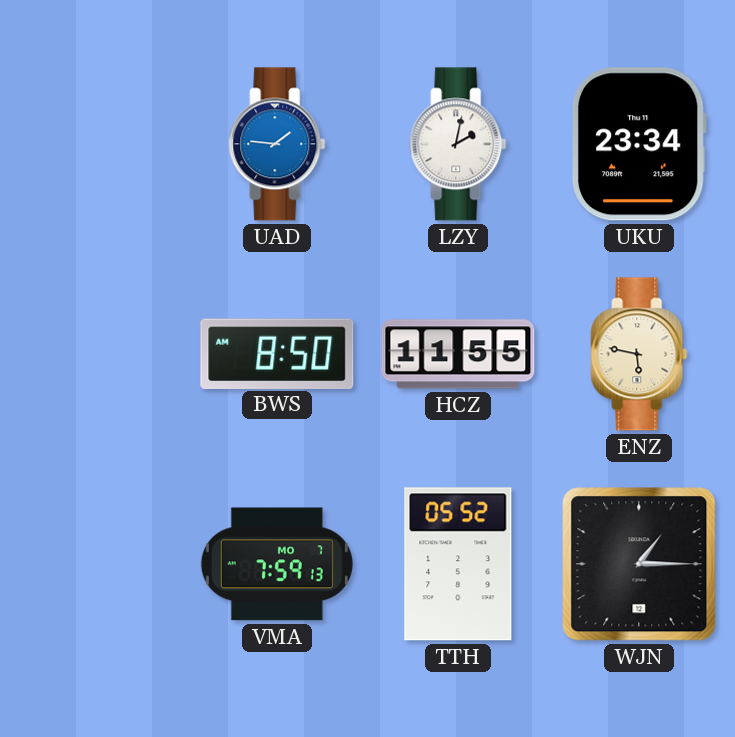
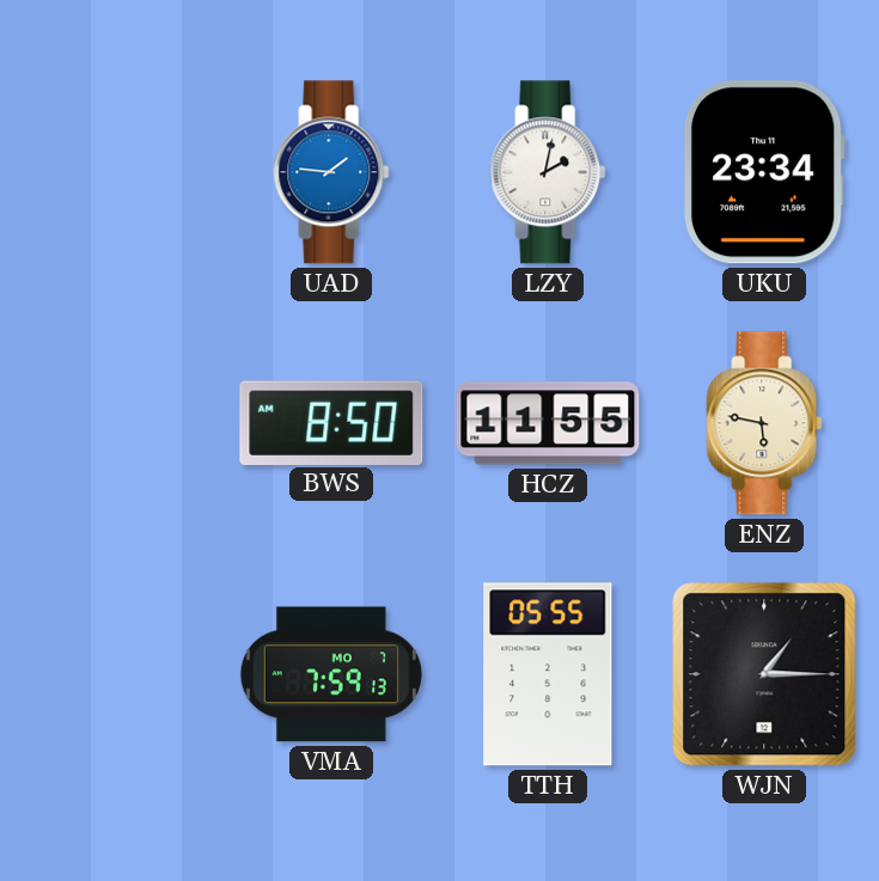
TTH: 05:52 -> 05:55 (548, 674)
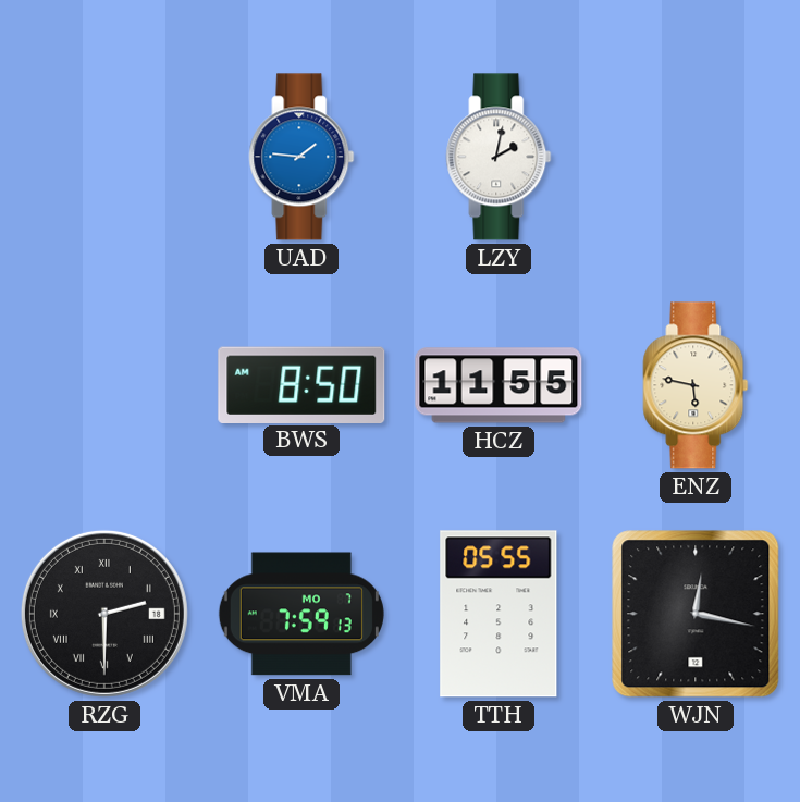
UKU: 23:34 -> none (764, 172)
RZG: none -> 2:30 (104, 614)
WJN: 1:15 -> 12:17 (696, 614)
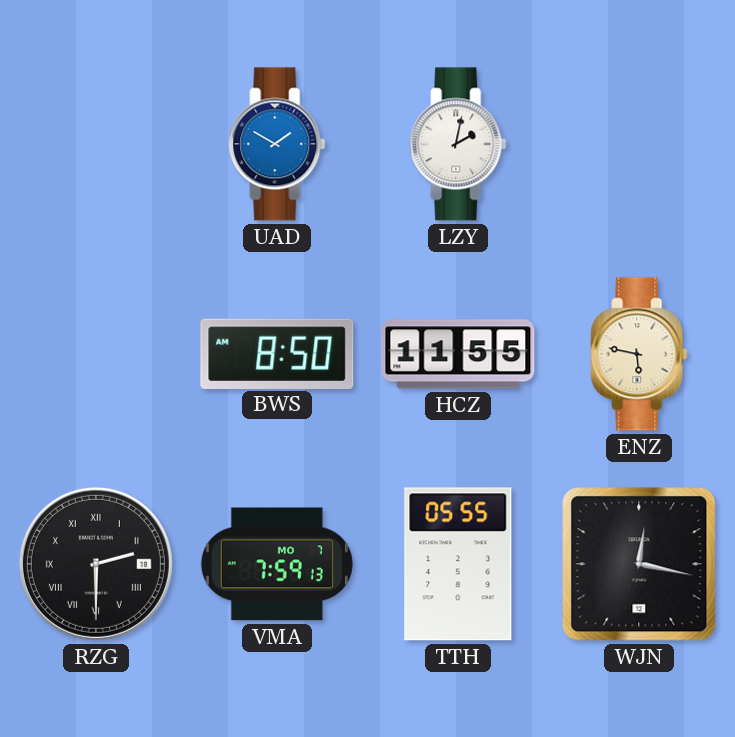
UAD: 1:46 -> 1:50 (277, 144)
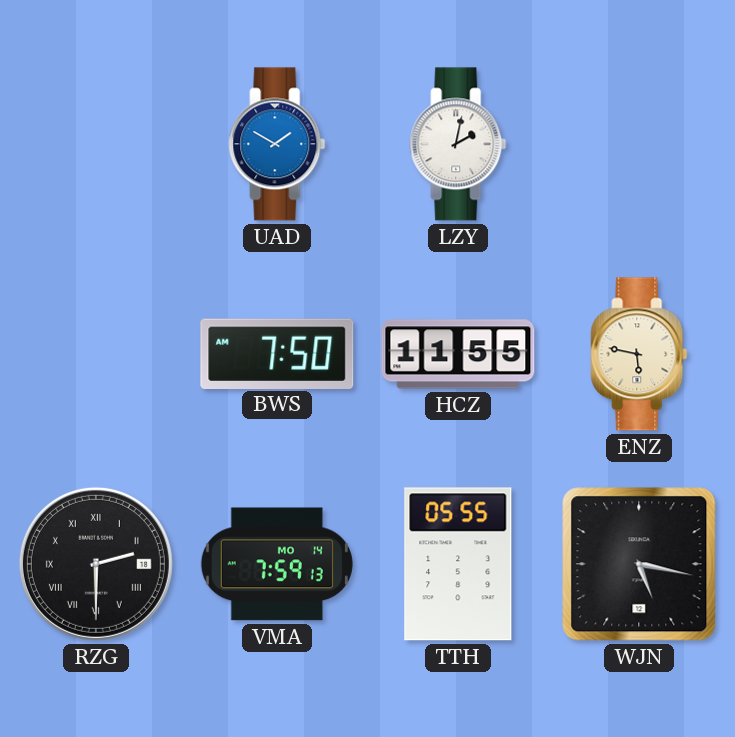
BWS: 8:50 -> 7:50 (277, 353)
VMA date: MO 7 -> MO 14 (277, 564)
WJN: 12:17 -> 5:17 (639, 564)
